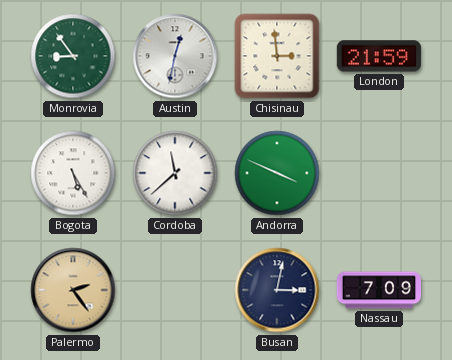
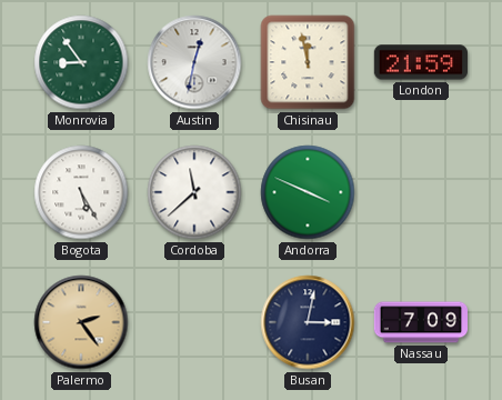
Chisinau: 2:59 -> 11:58 (308, 62)
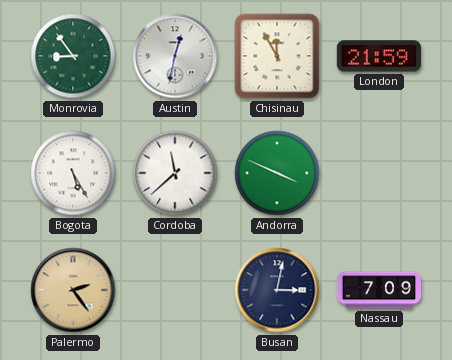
Chisinau: 11:58 -> 11:55 (277, 56)
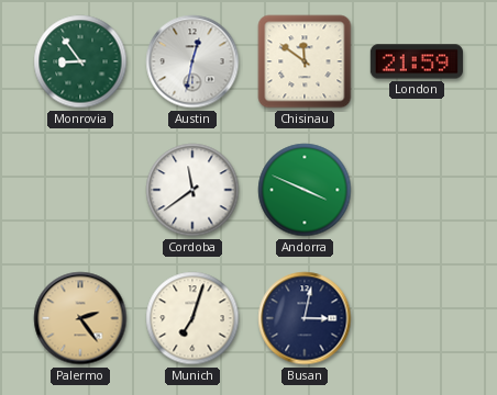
Chisinau: 11:55 -> 11:51 (305, 61)
Bogota: 5:25 -> none (73, 173)
Cordoba: 11:38 -> 11:39 (192, 190)
Munich: none -> 7:03 (192, 318)
Nassau: 7:09 -> none (378, 290)
